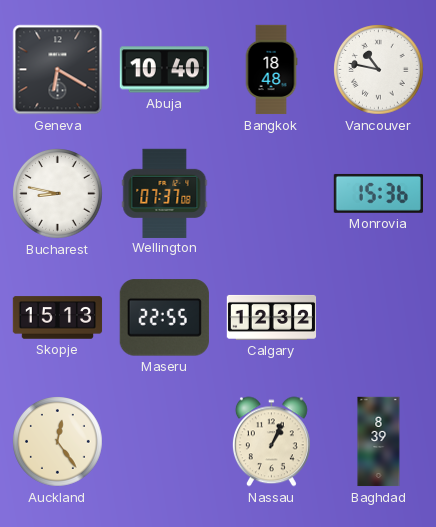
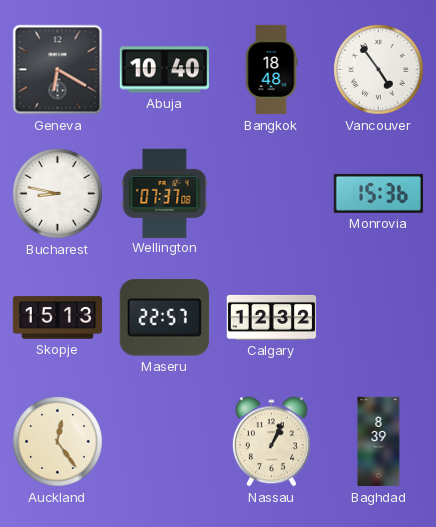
Vancouver: 10:47 -> 4:54 (379, 70)
Maseru: 22:55 -> 22:57 (164, 318)
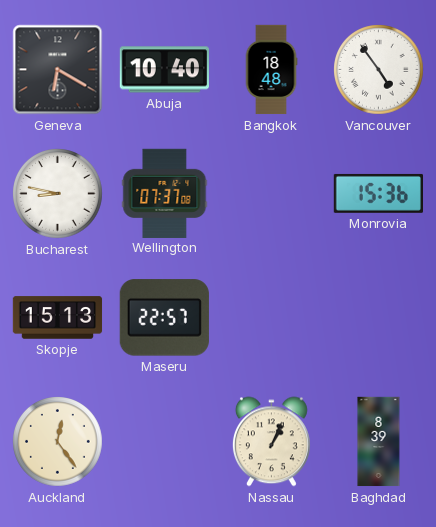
Calgary: 12:32 -> none (272, 317)
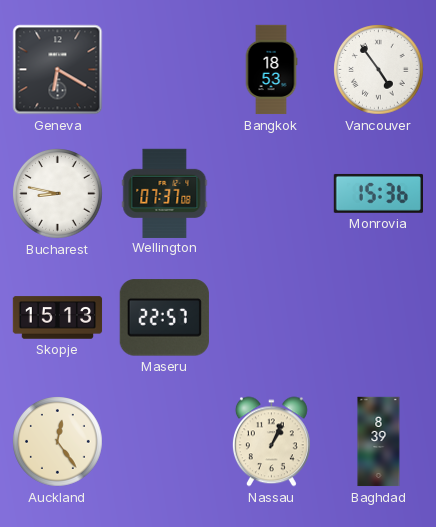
Abuja: 10:40 -> none (164, 70)
Bangkok: 18:48 -> 18:53 (271, 70)
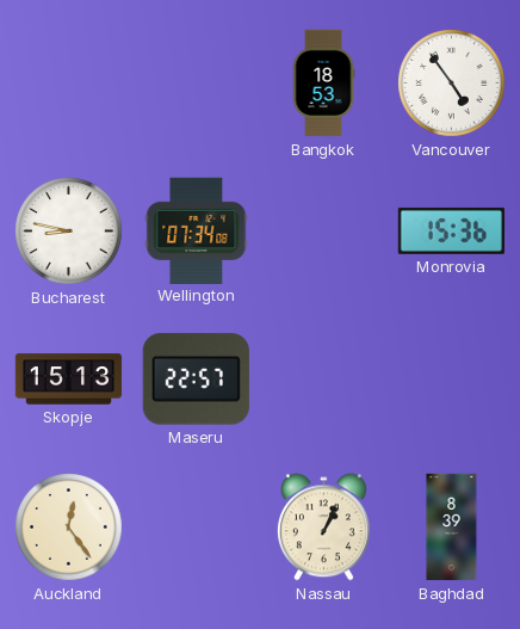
Geneva: 6:20 -> none (58, 70)
Wellington: 07:37 -> 07:34 (197, 230)
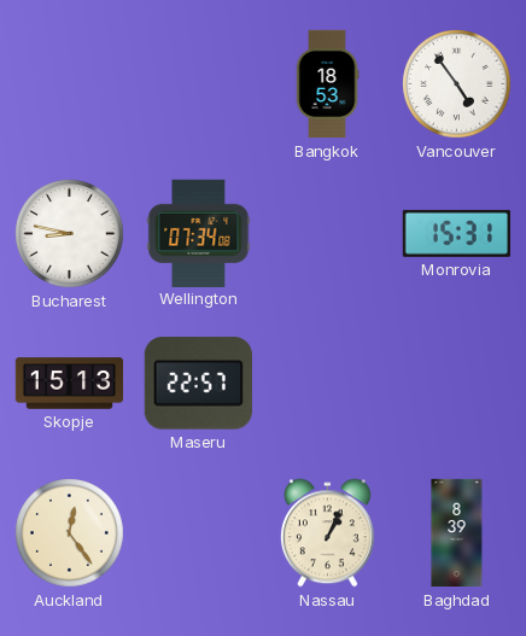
Monrovia: 15:36 -> 15:31 (456, 233)
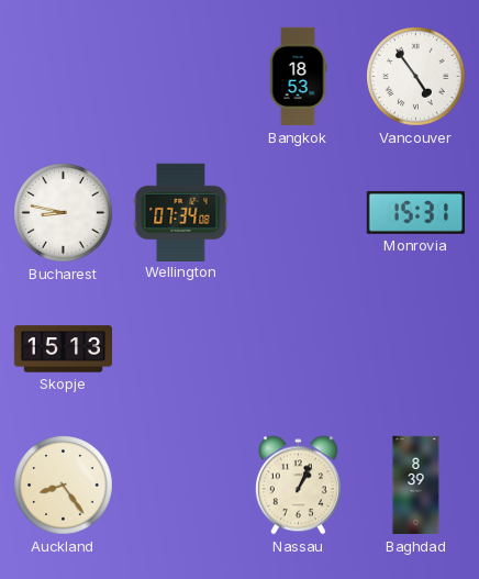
Maseru: 22:57 -> none (198, 384)
Auckland: 12:24 -> 8:24 (64, 486)
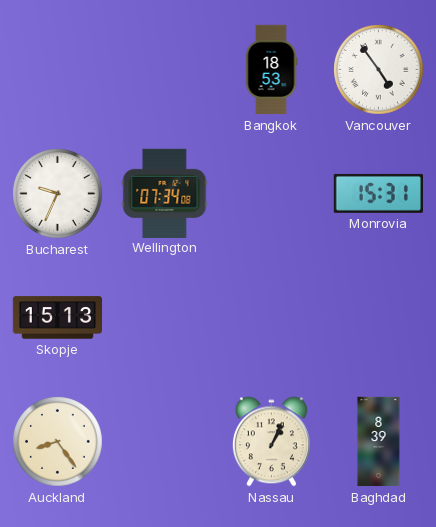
Bucharest: 8:47 -> 9:34 (58, 194)
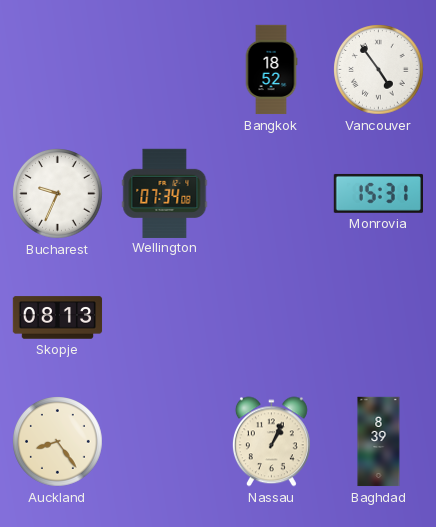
Bangkok: 18:53 -> 18:52 (271, 70)
Skopje: 15:13 -> 08:13 (58, 318)
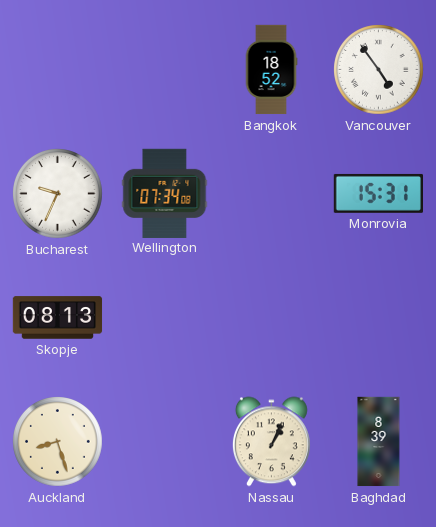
Auckland: 8:24 -> 8:27 (58, 442)
